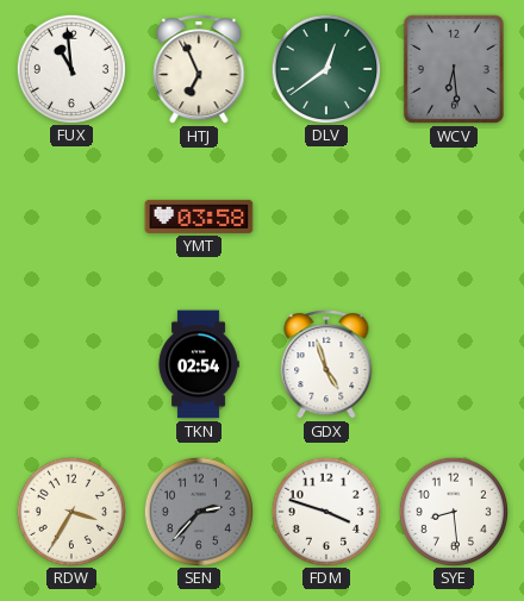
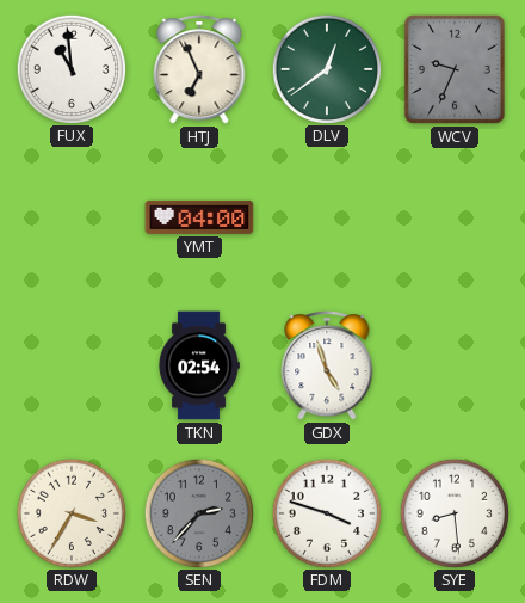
WCV: 6:29 -> 9:34 (455, 69)
YMT: 03:58 -> 04:00 (199, 217)
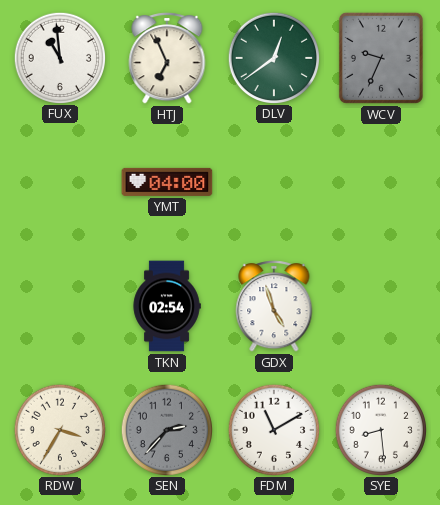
FDM: 3:48 -> 11:10 (273, 429)
